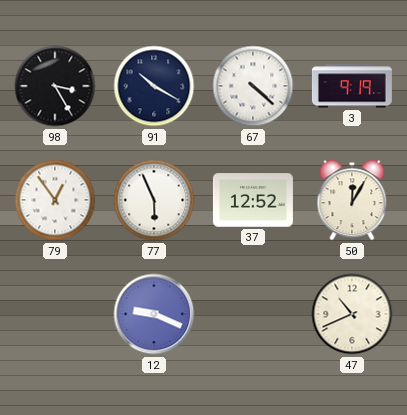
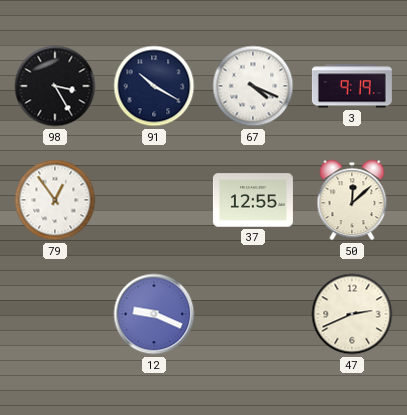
67: 4:22 -> 4:19 (253, 86)
77: 5:56 -> none (154, 200)
37: 12:52 -> 12:55 (253, 200)
50: 12:05 -> 12:08 (352, 200)
47: 10:41 -> 2:41 (352, 314)
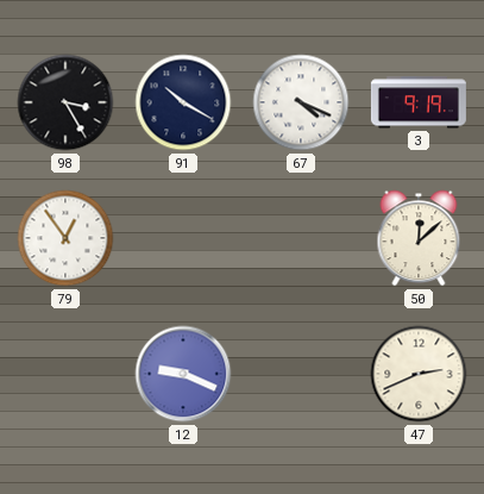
37: 12:55 -> none (253, 200)
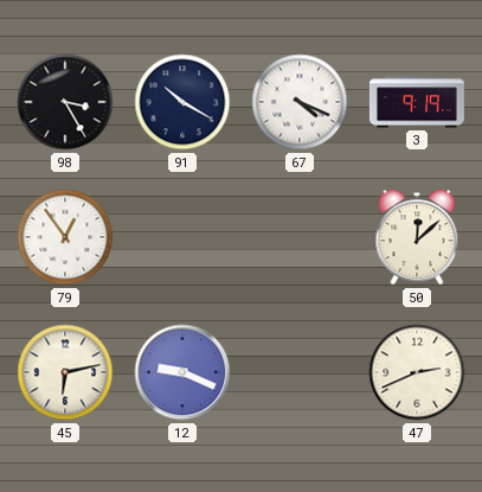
45: none -> 6:13 (65, 372)
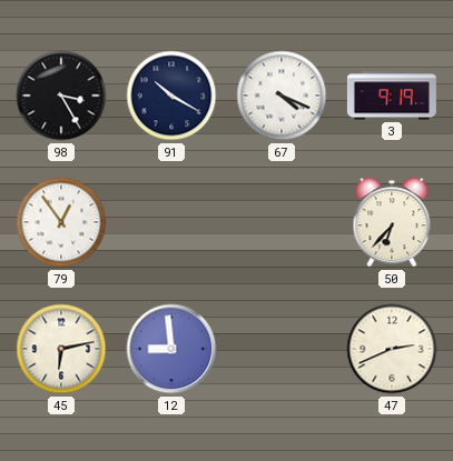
50: 12:08 -> 6:37 (392, 222)
12: 9:19 -> 8:59 (171, 349)
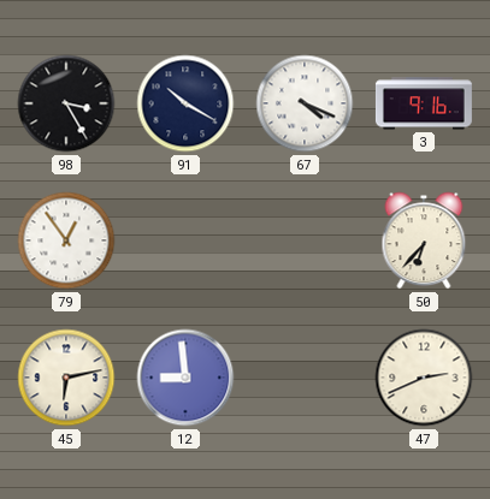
3: 9:19 -> 9:16 (424, 103)
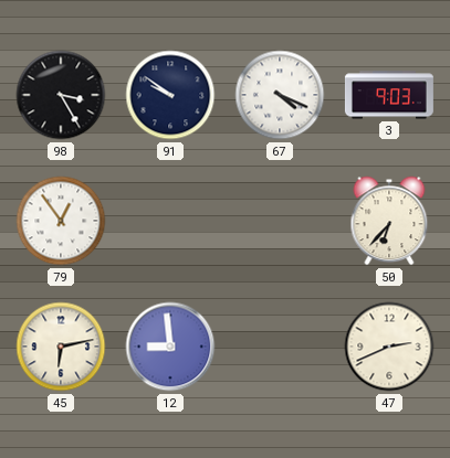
91: 10:20 -> 9:51 (170, 95)
3: 9:16 -> 9:03 (389, 95)
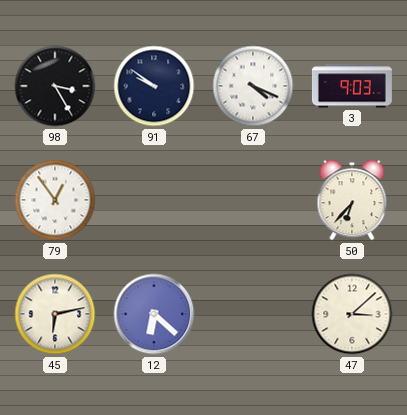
12: 8:59 -> 6:22 (154, 314)
47: 2:41 -> 3:08 (352, 314)
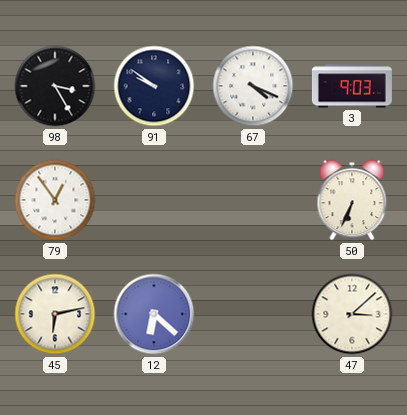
50: 6:37 -> 6:34 (352, 200)
